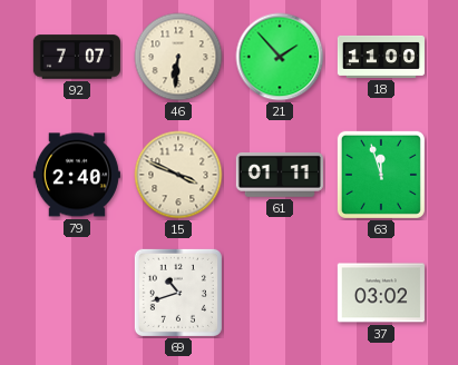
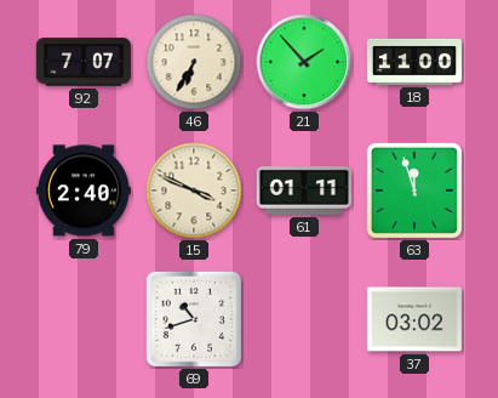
46: 6:31 -> 6:35 (194, 62)
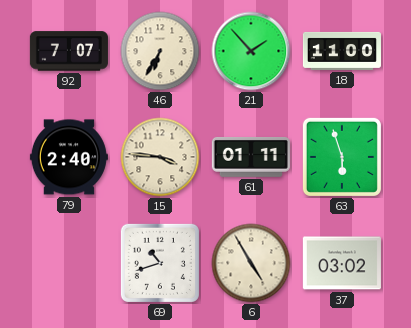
15: 3:49 -> 3:46 (160, 157)
63: 11:57 -> 5:57 (342, 157)
6: none -> 4:55 (251, 263)
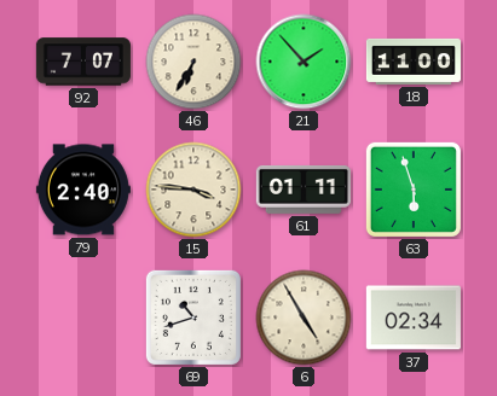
37: 03:02 -> 02:34 (414, 318)
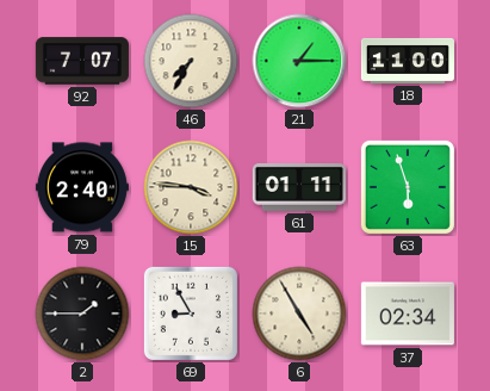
46: 6:35 -> 7:35 (191, 61)
21: 1:53 -> 1:15 (299, 61)
2: none -> 1:45 (82, 314)
69: 10:42 -> 8:55 (191, 314)
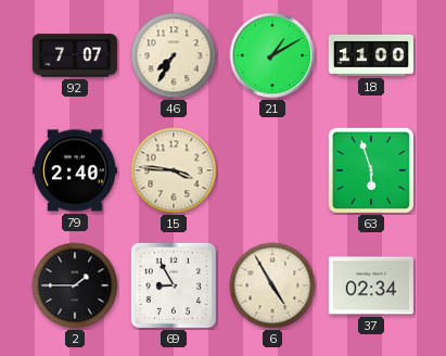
21: 1:15 -> 1:10 (272, 55)
61: 01:11 -> none (299, 187)
